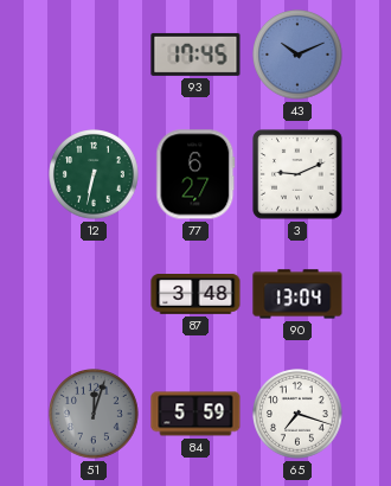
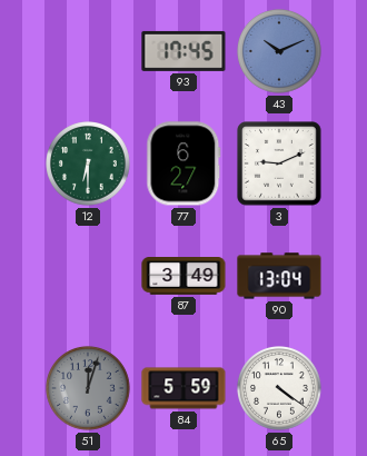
12: 6:32 -> 6:30 (89, 165)
87: 3:48 -> 3:49 (183, 277)
65: 7:18 -> 4:21 (280, 389)
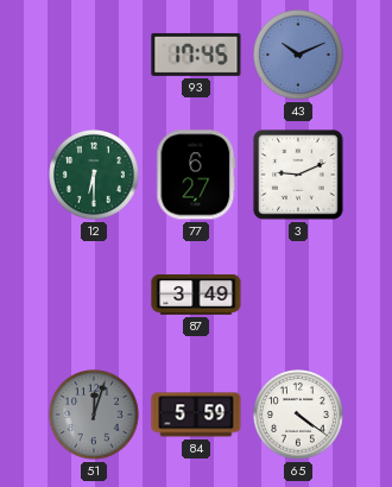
90: 13:04 -> none (279, 276)
